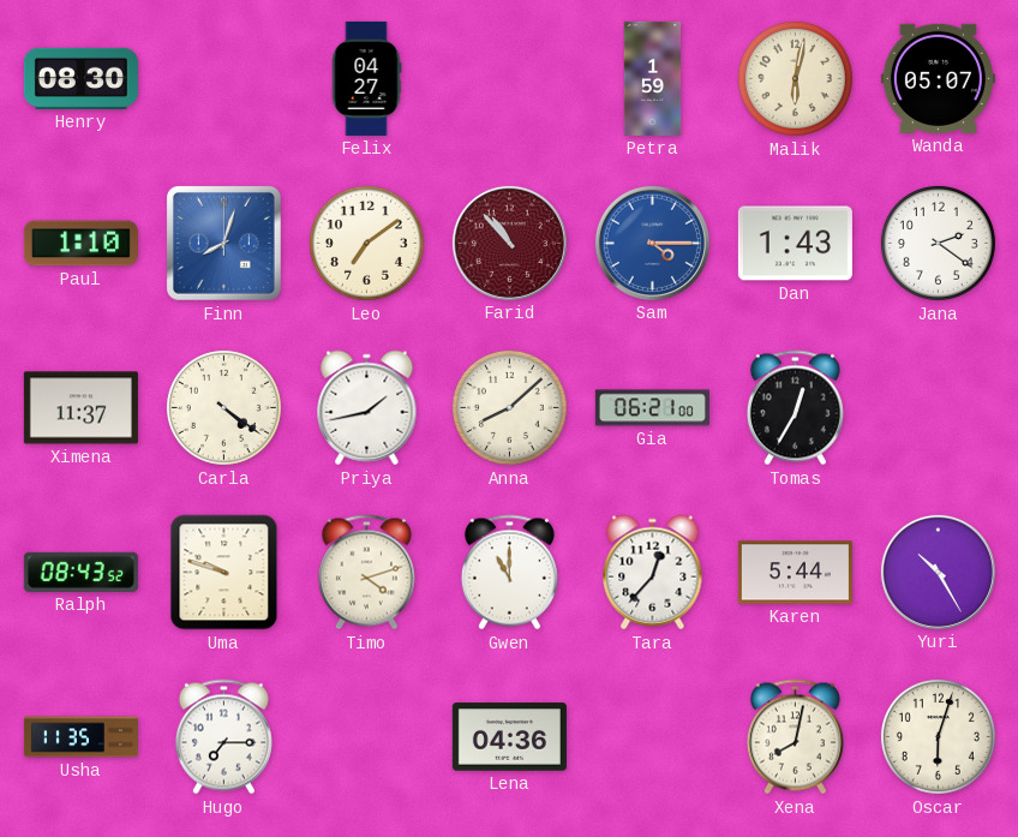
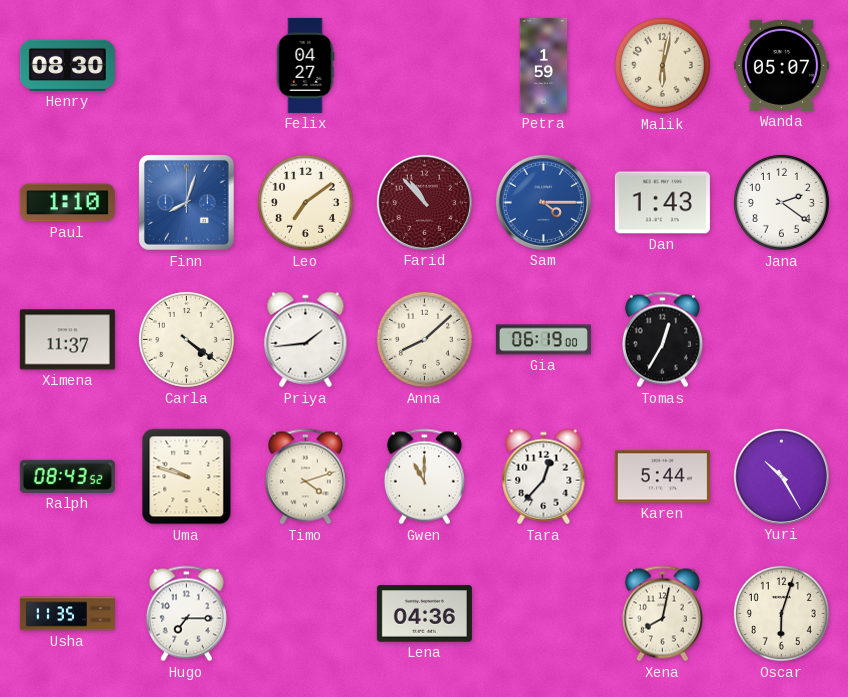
Priya: 1:43 -> 1:44 (306, 340)
Gia: 06:21 -> 06:19 (543, 340)
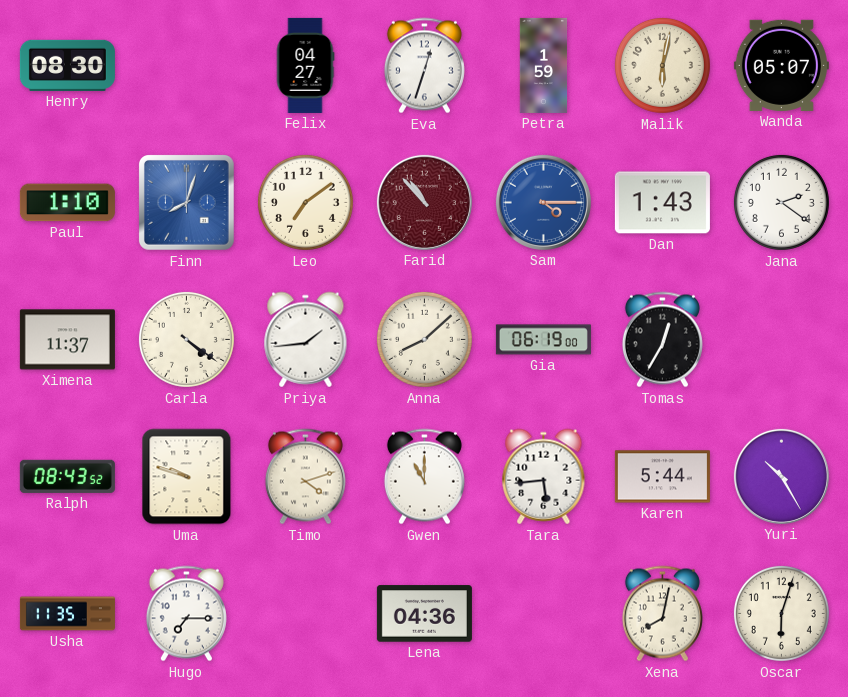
Eva: none -> 12:33 (424, 66)
Tara: 12:37 -> 5:44 (544, 477)
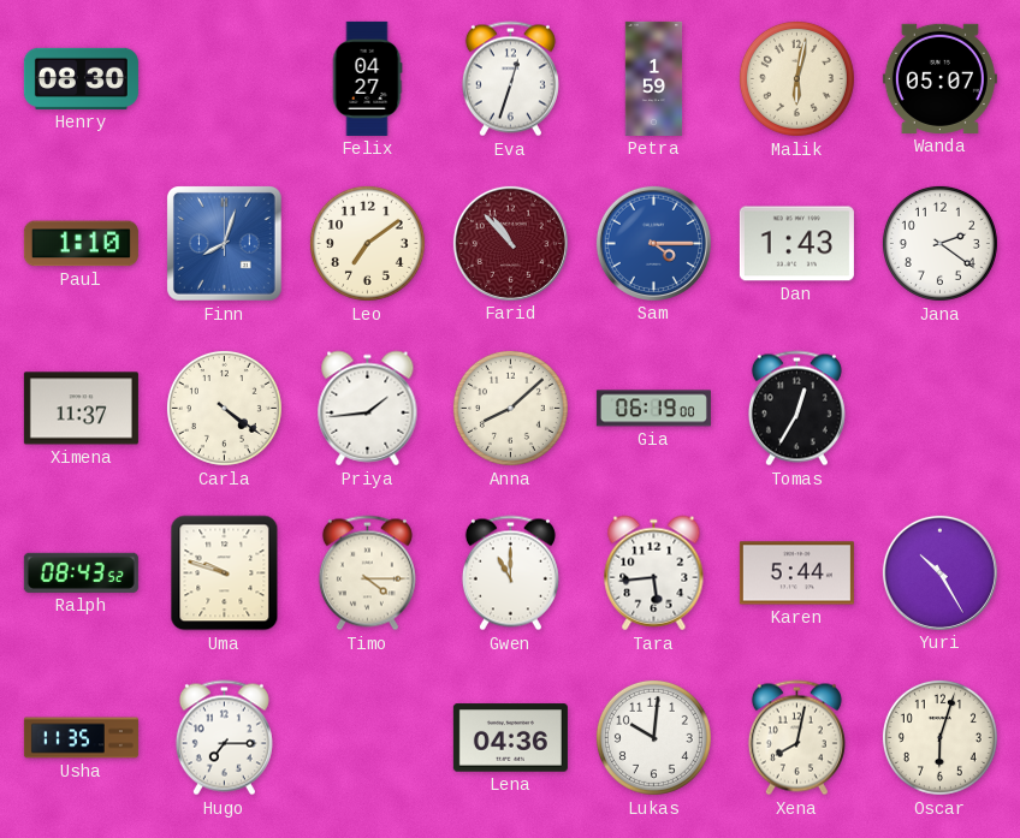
Timo: 4:12 -> 4:15 (367, 573)
Lukas: none -> 10:01 (653, 737)
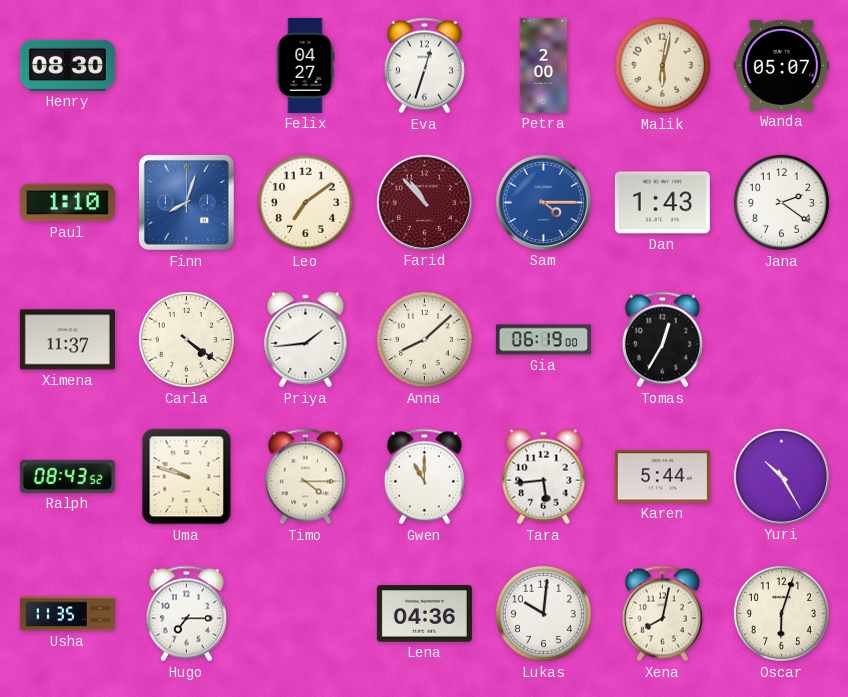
Petra: 1:59 -> 2:00 (544, 65)
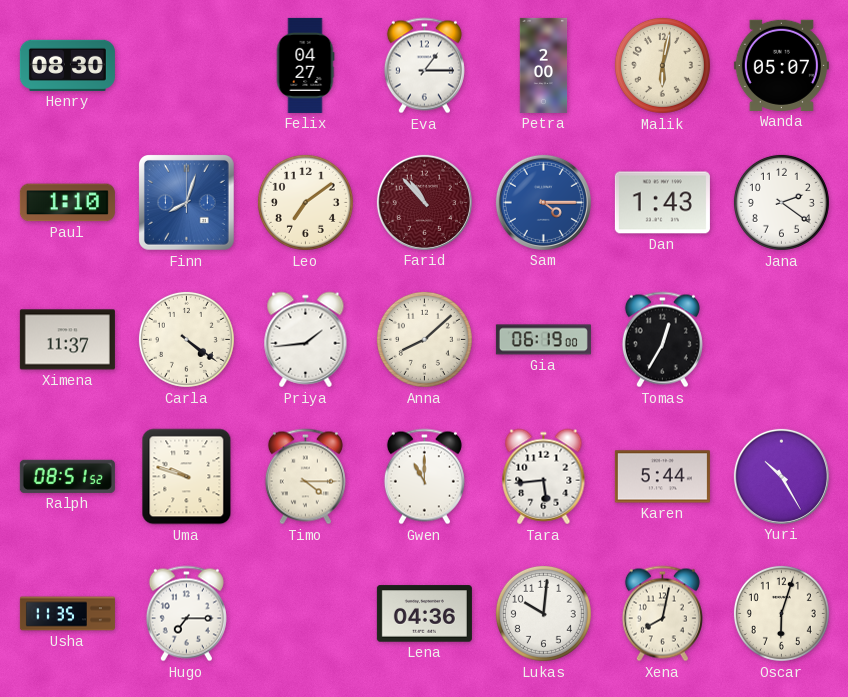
Eva: 12:33 -> 1:15 (424, 66)
Ralph: 08:43 -> 08:51 (67, 476)
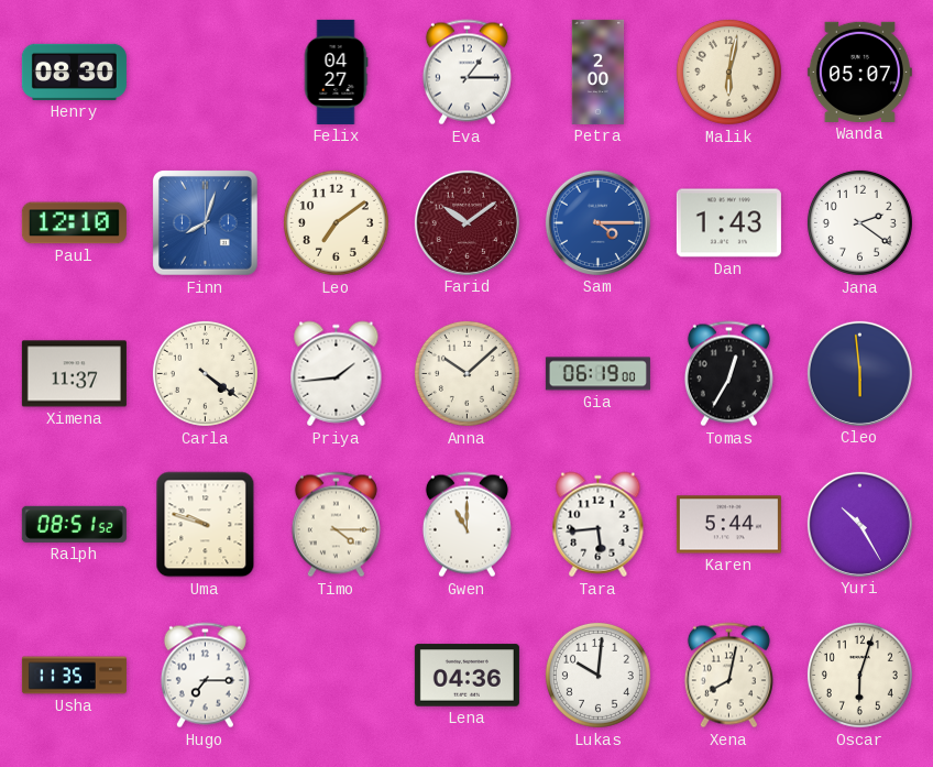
Paul: 1:10 -> 12:10 (74, 223)
Farid: 10:53 -> 10:09 (466, 222)
Anna: 8:08 -> 10:08 (466, 373)
Cleo: none -> 5:59 (859, 373)
